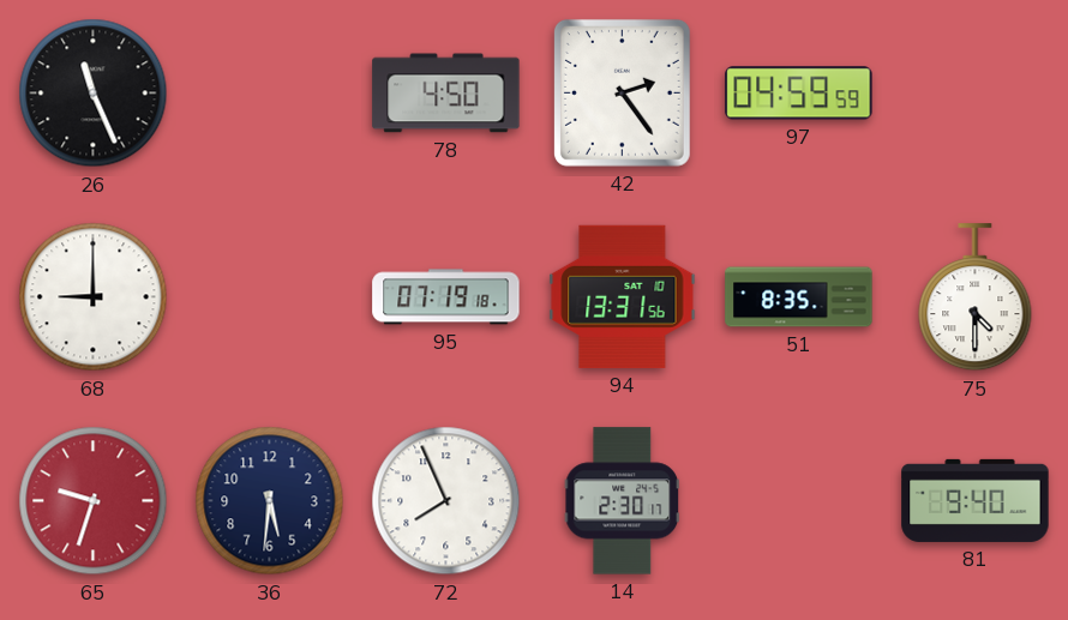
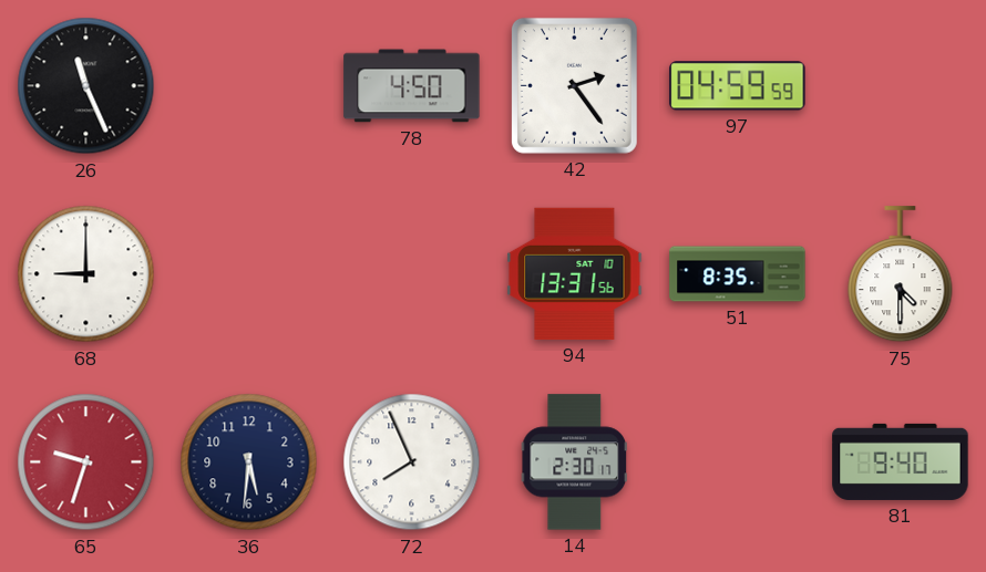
95: 07:19 -> none (446, 297)
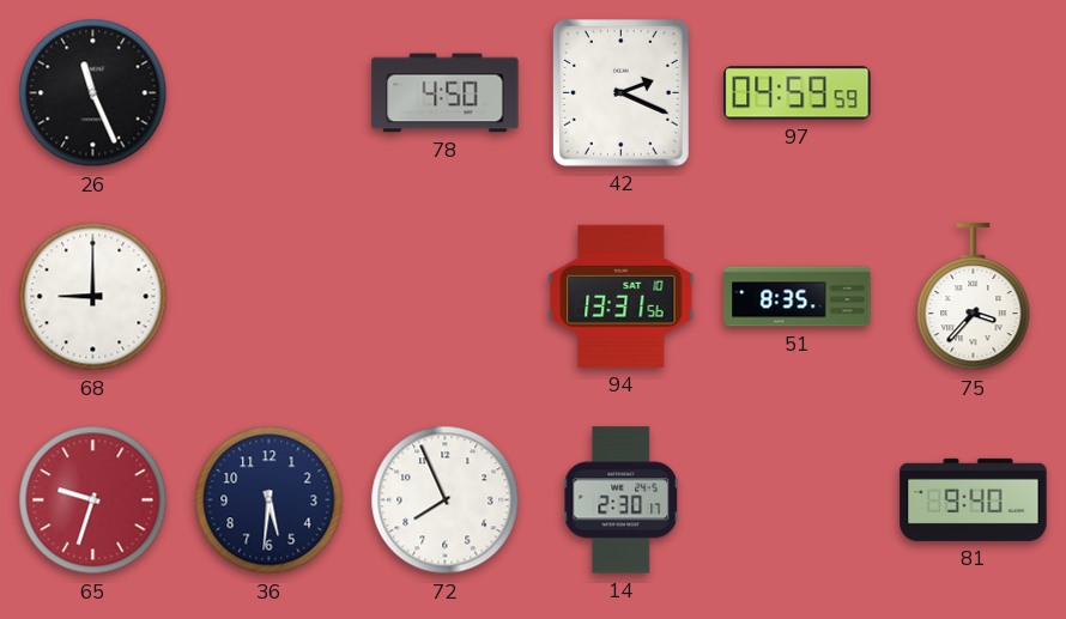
42: 2:24 -> 2:19 (620, 92)
75: 4:30 -> 3:37 (974, 297)
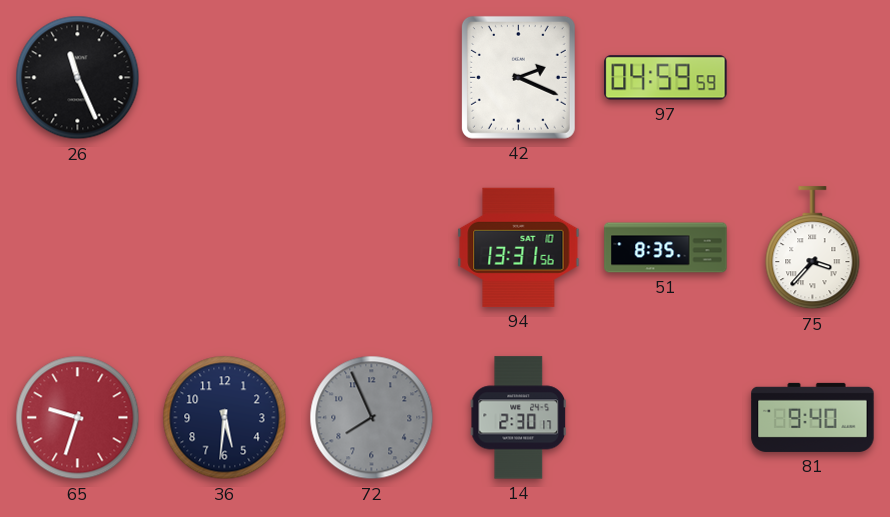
78: 4:50 -> none (446, 93)
68: 9:00 -> none (93, 297)
72 dial: white -> grey (372, 418)
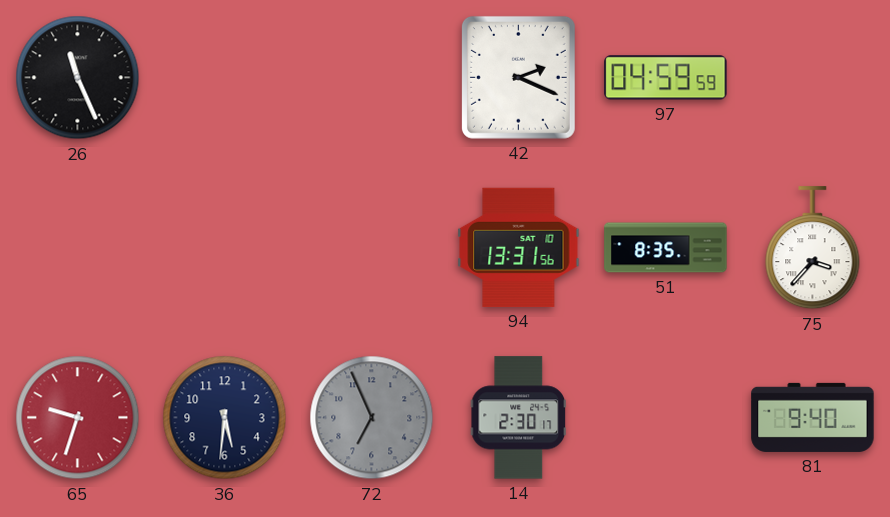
72: 7:56 -> 6:56 (372, 418)
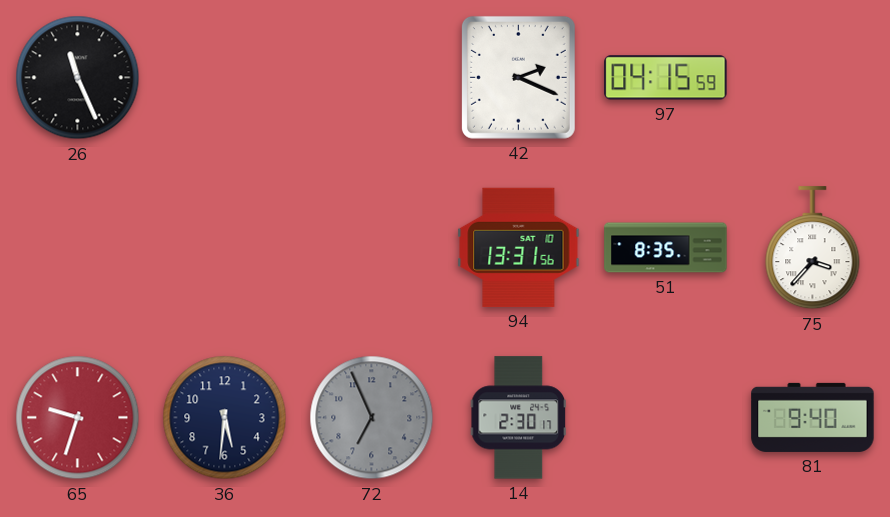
97: 04:59 -> 04:15 (666, 78)
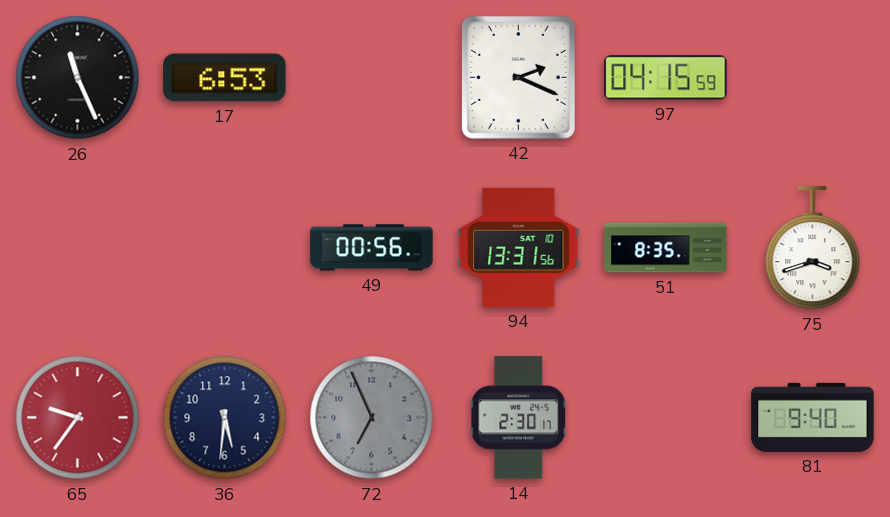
17: none -> 6:53 (225, 78)
49: none -> 00:56 (372, 248)
75: 3:37 -> 3:42 (813, 248)
65: 9:33 -> 9:36 (78, 418)
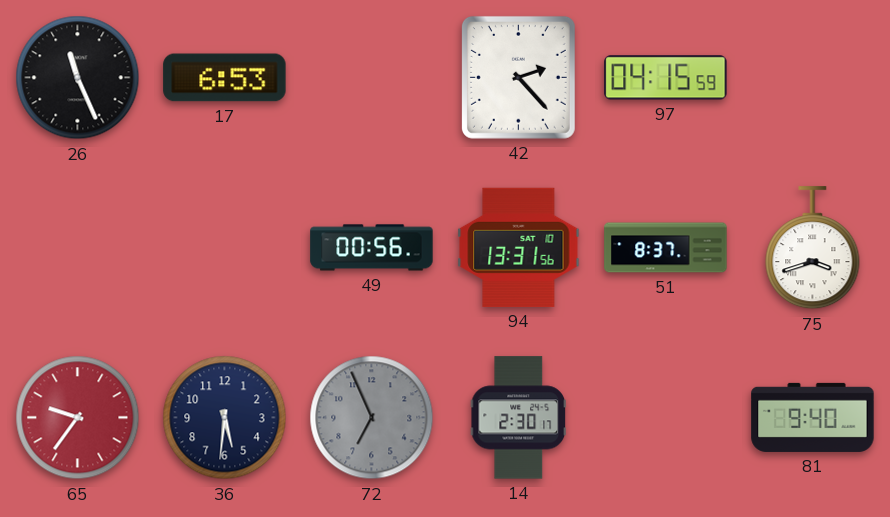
42: 2:19 -> 2:23 (518, 77)
51: 8:35 -> 8:37 (666, 248)
